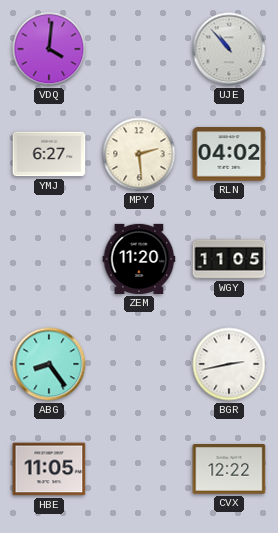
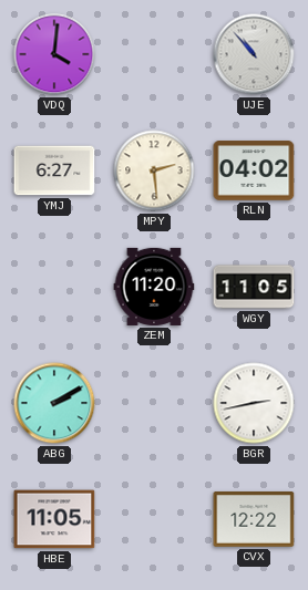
ABG: 8:24 -> 2:10 (54, 403)
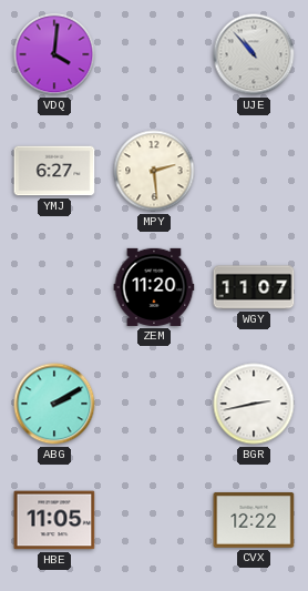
RLN: 04:02 -> none (254, 170)
WGY: 11:05 -> 11:07 (254, 287)
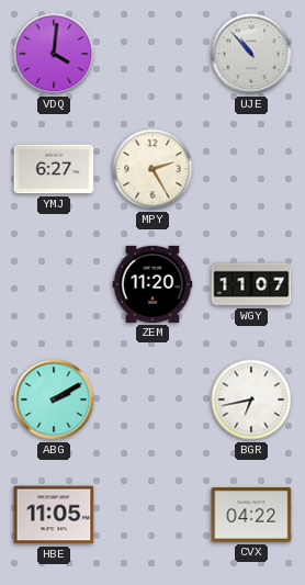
MPY: 2:29 -> 2:25 (152, 169)
BGR: 2:43 -> 6:43 (251, 400)
CVX: 12:22 -> 04:22 (251, 516)
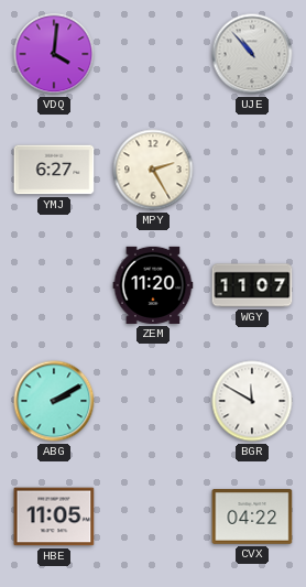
BGR: 6:43 -> 11:50 (252, 401)
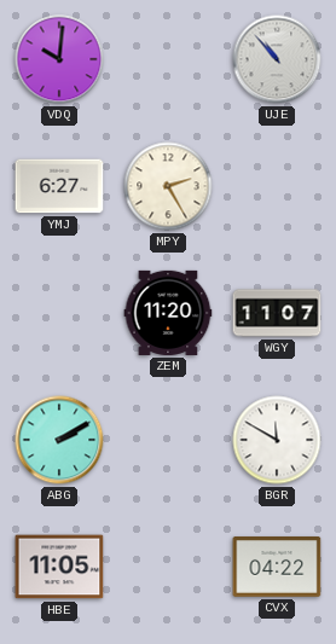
VDQ: 4:01 -> 10:01 (59, 59)
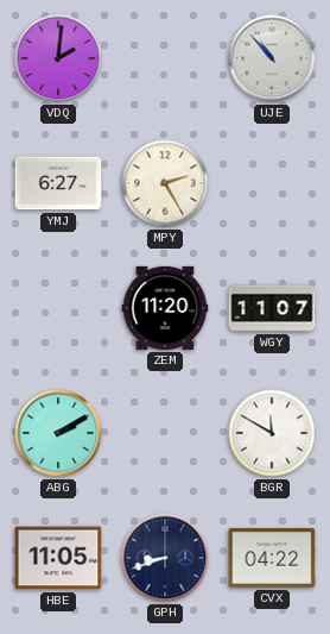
VDQ: 10:01 -> 2:01 (58, 58)
GPH: none -> 8:42 (165, 558)
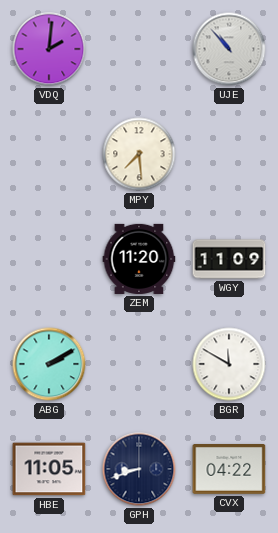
YMJ: 6:27 -> none (58, 183)
MPY: 2:25 -> 7:29 (139, 154)
WGY: 11:07 -> 11:09 (229, 259)
